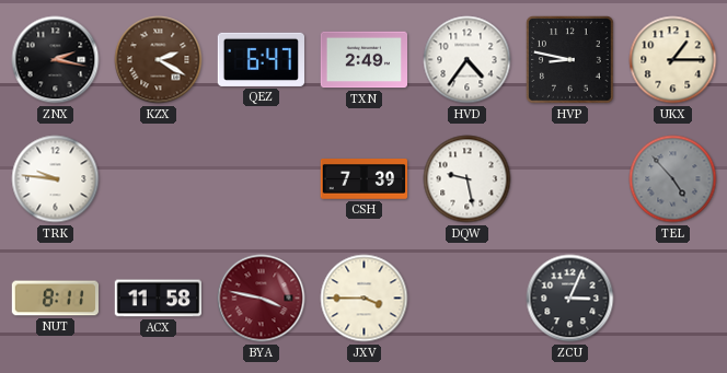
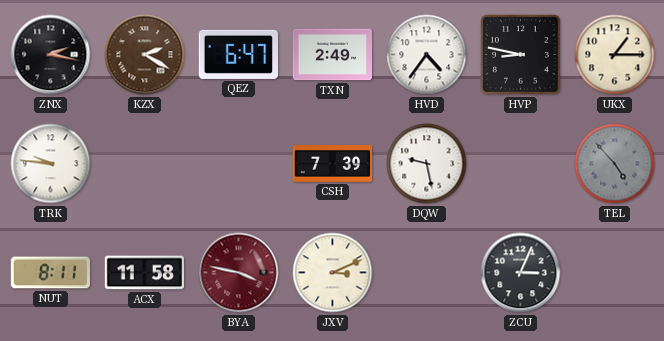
JXV: 3:45 -> 3:11 (333, 273)
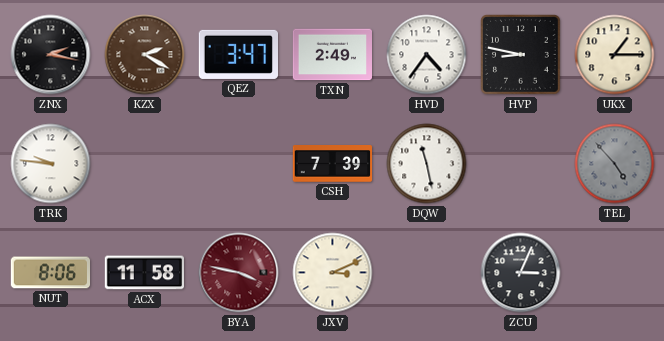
QEZ: 6:47 -> 3:47 (238, 54)
DQW: 9:28 -> 11:28 (427, 164)
NUT: 8:11 -> 8:06 (51, 273)
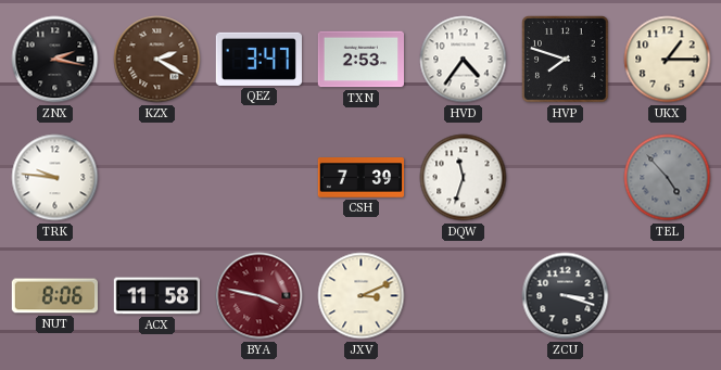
TXN: 2:49 -> 2:53 (360, 60)
HVP: 8:47 -> 7:48 (566, 60)
DQW: 11:28 -> 11:33 (464, 178)
ZCU: 3:04 -> 3:18 (566, 296)
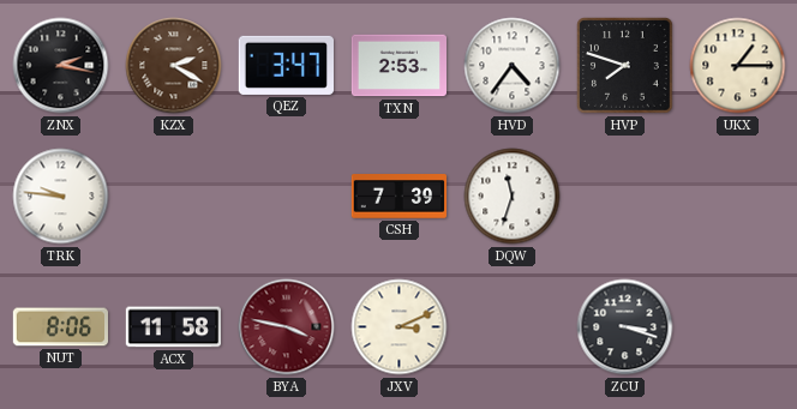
TEL: 4:53 -> none (668, 178)
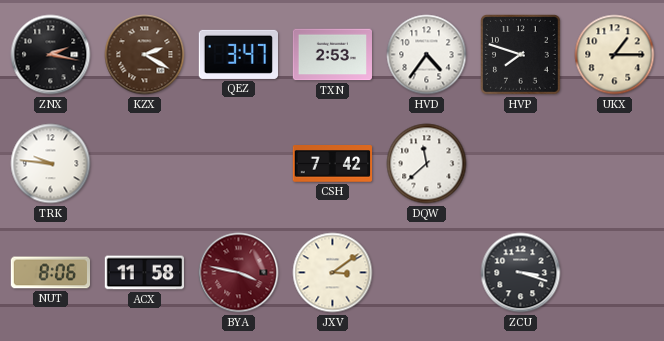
CSH: 7:39 -> 7:42 (333, 164)
DQW: 11:33 -> 11:38 (427, 164)
JXV: 3:11 -> 3:09 (333, 273)
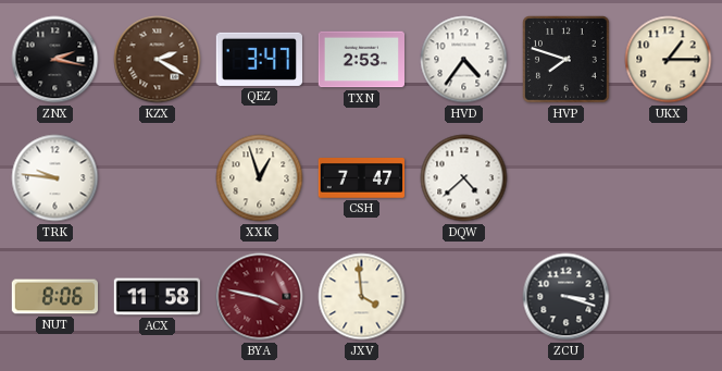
XXK: none -> 12:57 (260, 178)
CSH: 7:42 -> 7:47 (362, 178)
DQW: 11:38 -> 4:38 (464, 178)
JXV: 3:09 -> 3:59 (362, 297)
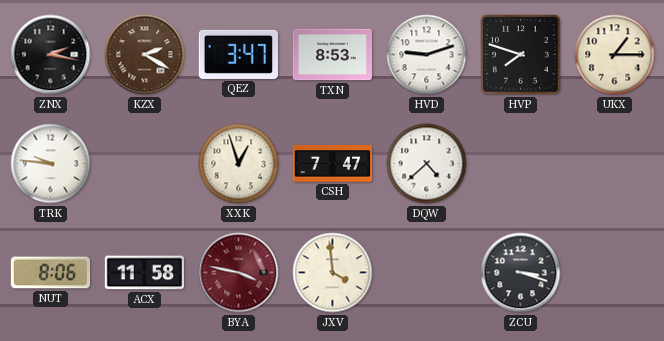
TXN: 2:53 -> 8:53 (332, 55)
HVD: 4:36 -> 9:12 (427, 55)
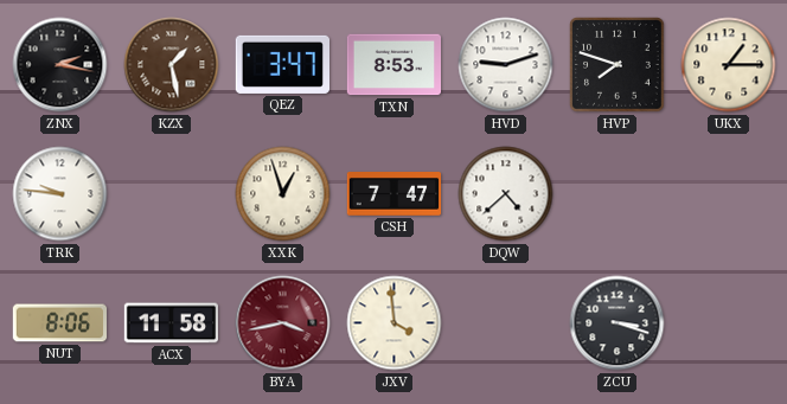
KZX: 2:20 -> 1:28 (172, 65)
BYA: 3:47 -> 3:43 (283, 323)
